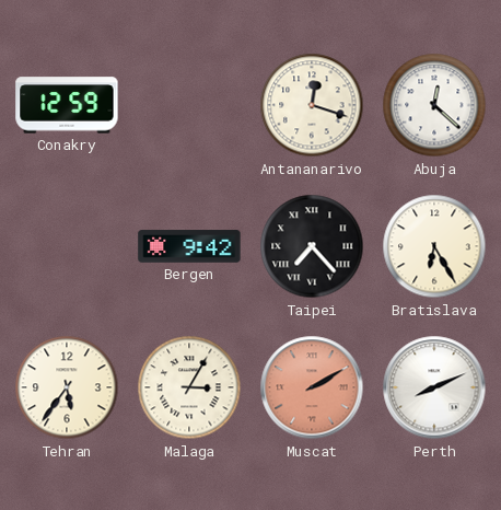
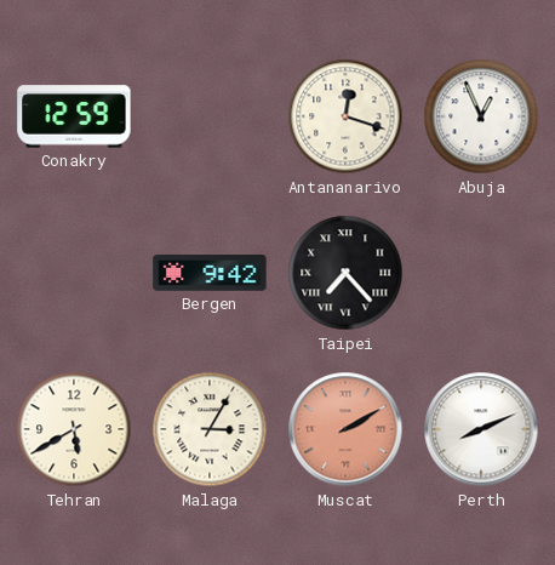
Abuja: 12:22 -> 12:56 (481, 116)
Bratislava: 6:25 -> none (434, 246)
Tehran: 5:36 -> 5:40 (74, 429)
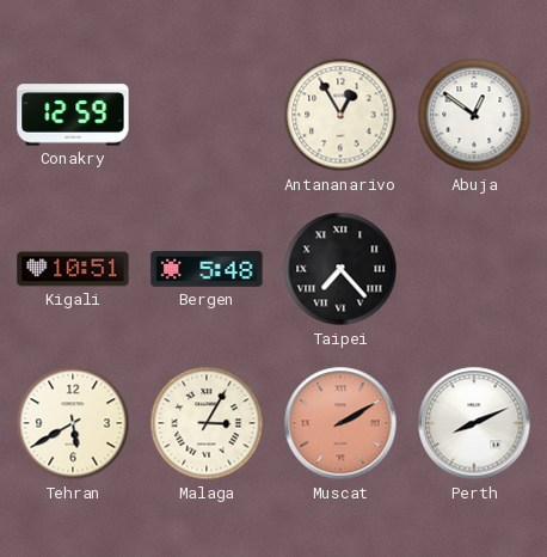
Antananarivo: 12:18 -> 12:55 (340, 115)
Abuja: 12:56 -> 12:51 (474, 115)
Kigali: none -> 10:51 (73, 269)
Bergen: 9:42 -> 5:48 (207, 269)
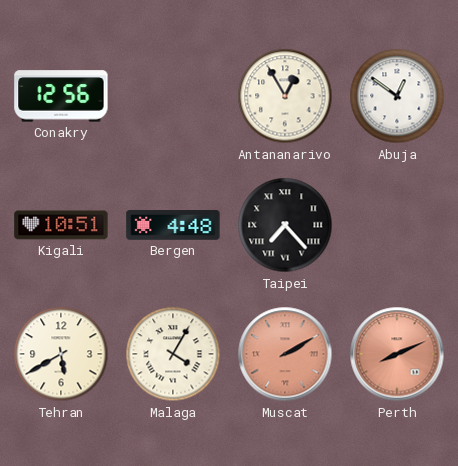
Conakry: 12:59 -> 12:56 (61, 96)
Bergen: 5:48 -> 4:48 (173, 225)
Malaga: 3:05 -> 4:05 (173, 354)
Perth dial: white -> salmon (397, 354)
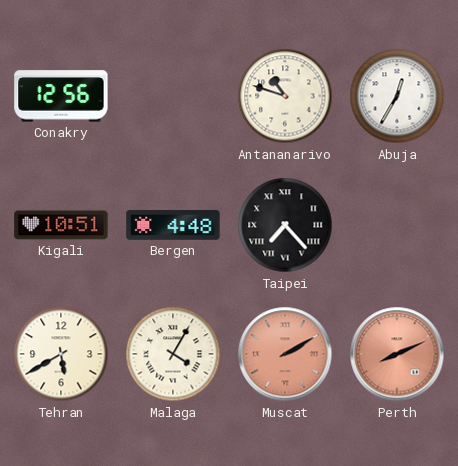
Antananarivo: 12:55 -> 10:48 (285, 96)
Abuja: 12:51 -> 12:35 (397, 96)
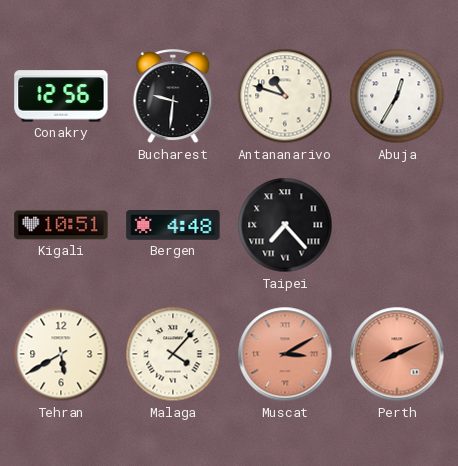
Bucharest: none -> 9:31 (173, 97)
Malaga: 4:05 -> 4:07 (173, 354)
Muscat: 2:10 -> 3:10 (285, 354)
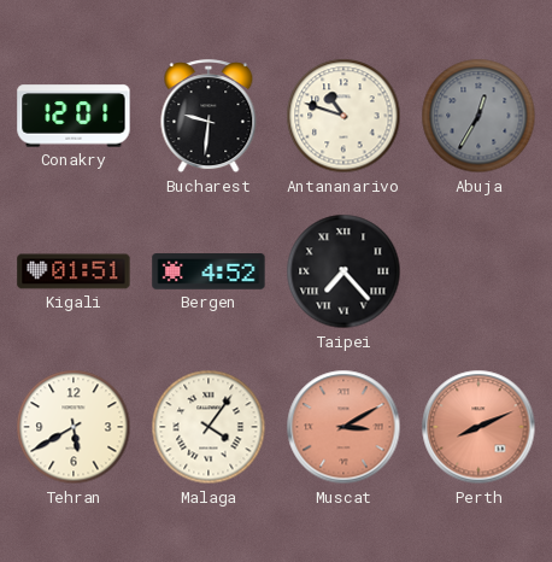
Conakry: 12:56 -> 12:01 (74, 116)
Abuja dial: white -> grey (478, 116)
Kigali: 10:51 -> 01:51 (74, 271)
Bergen: 4:48 -> 4:52 (209, 271)
Malaga: 4:07 -> 4:06 (209, 427)
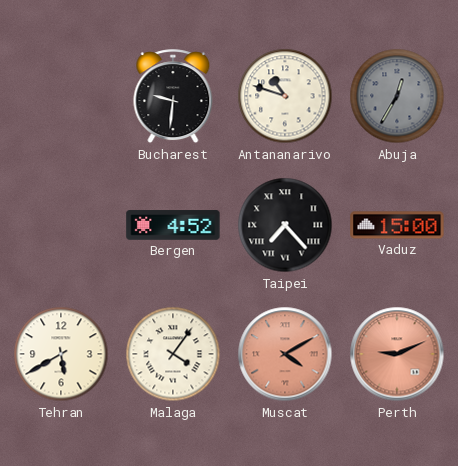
Conakry: 12:01 -> none (74, 116)
Kigali: 01:51 -> none (74, 271)
Vaduz: none -> 15:00 (397, 225)
Muscat: 3:10 -> 4:10 (285, 354)
Perth: 8:11 -> 9:11 (397, 354)
